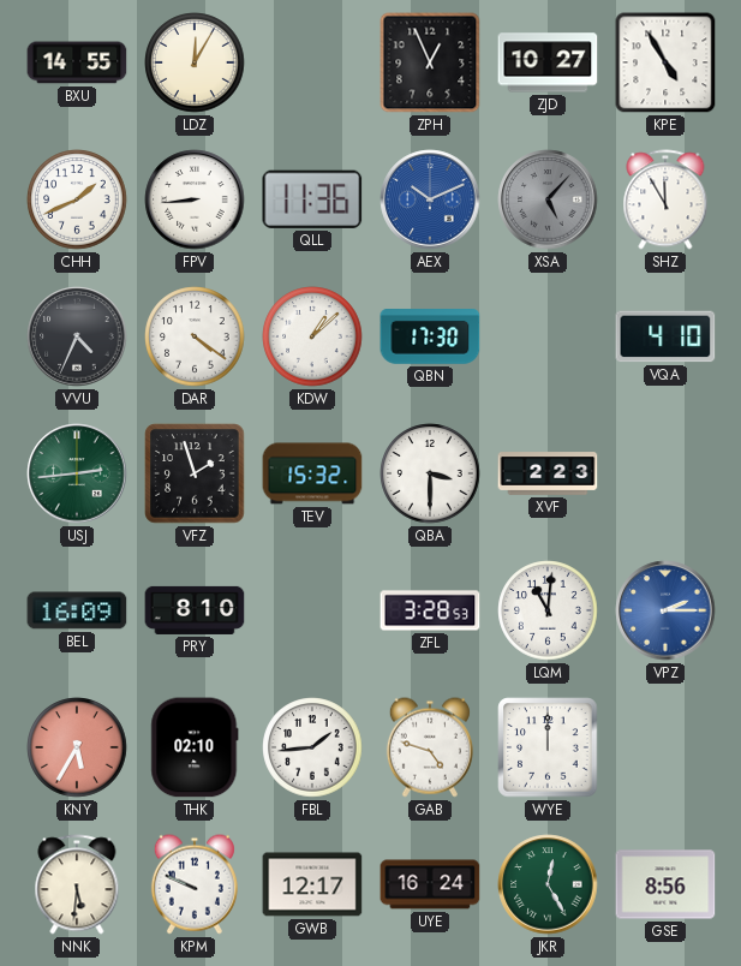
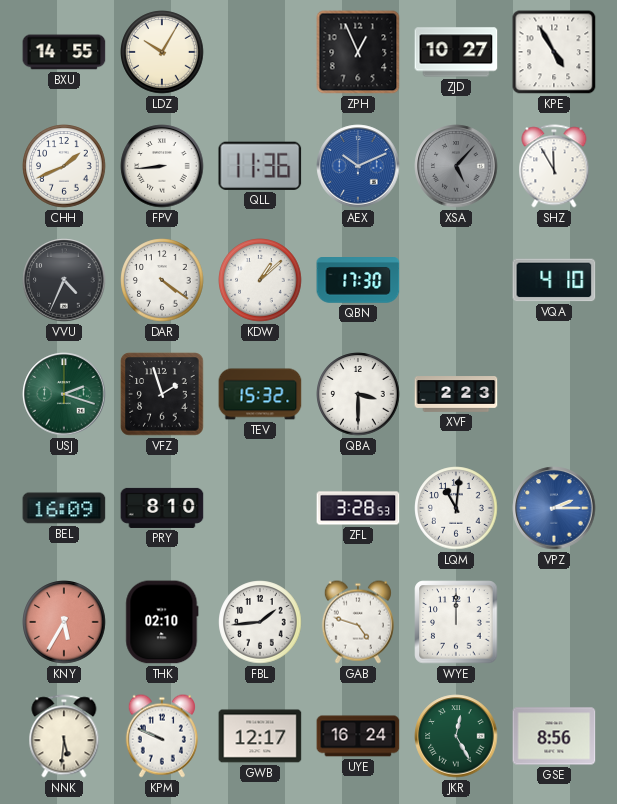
LDZ: 12:05 -> 10:05 (162, 52)
USJ: 2:44 -> 2:18 (64, 394)
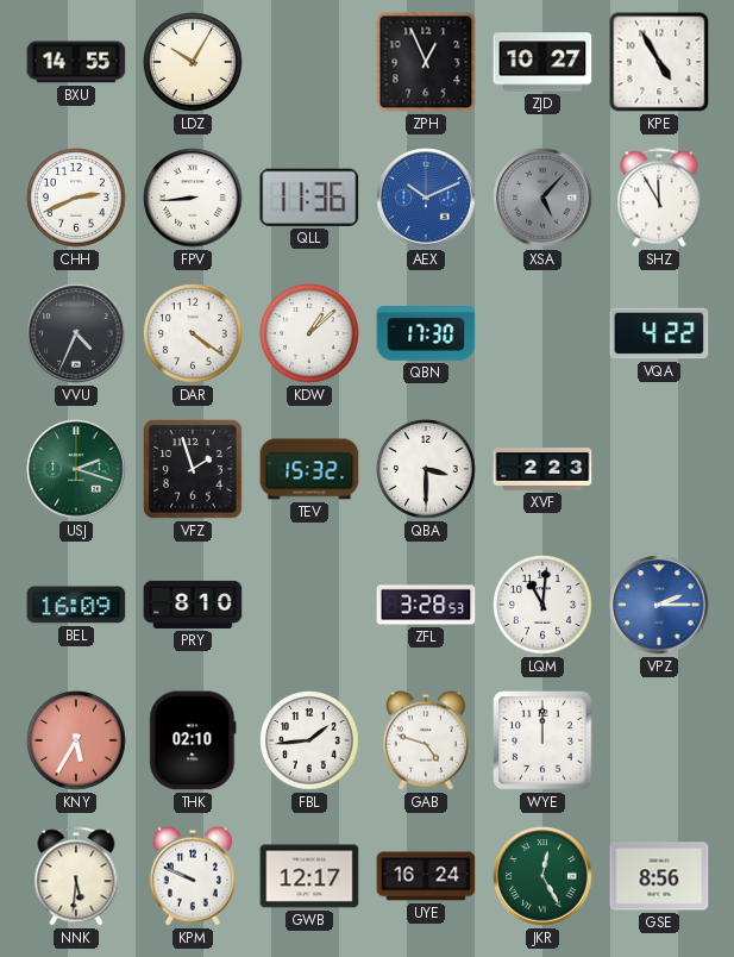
CHH: 1:41 -> 2:41 (76, 198)
VQA: 4:10 -> 4:22 (659, 333)
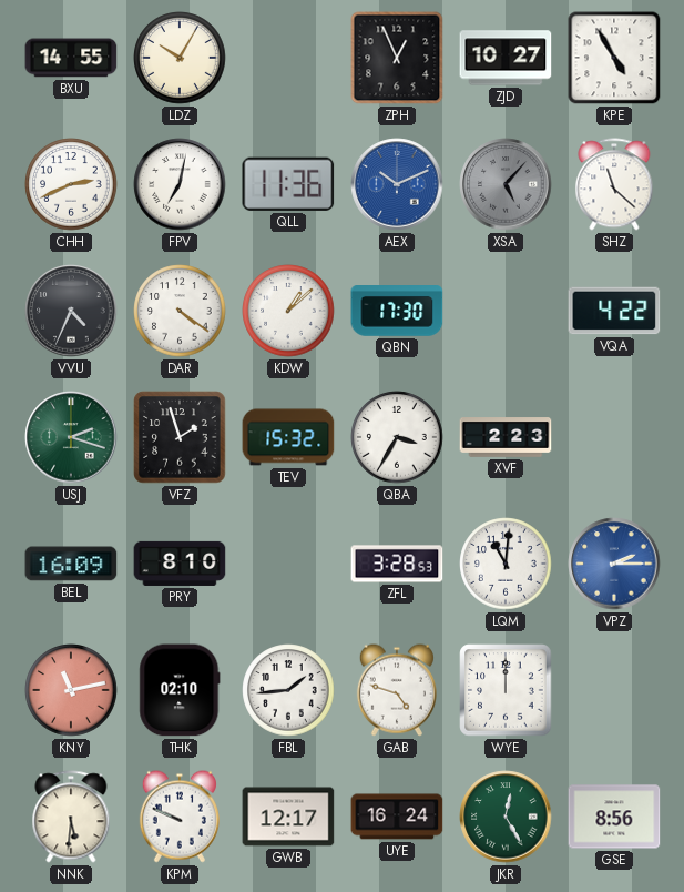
FPV: 8:44 -> 7:02 (180, 184)
SHZ: 11:55 -> 11:22 (614, 184)
QBA: 3:30 -> 3:35 (397, 437)
KNY: 5:35 -> 11:13 (71, 690)
